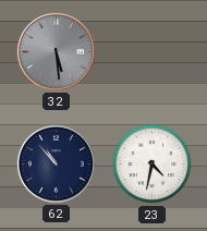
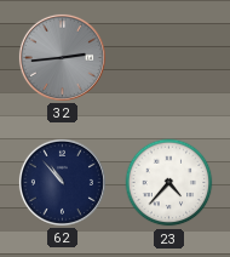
32: 5:29 -> 2:44 (62, 57)
23: 4:32 -> 4:37 (169, 183)
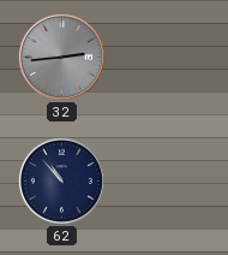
23: 4:37 -> none (169, 183)
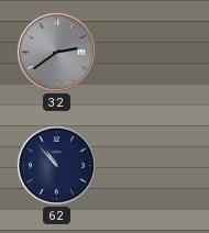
32: 2:44 -> 2:39 (56, 52)
